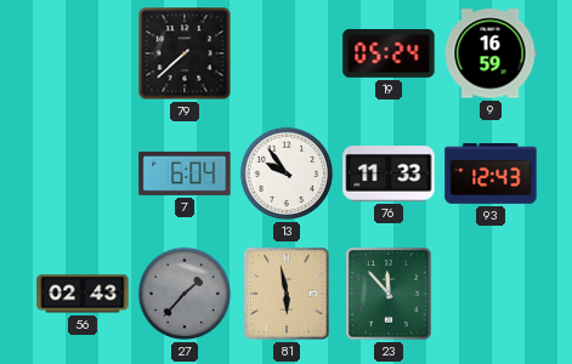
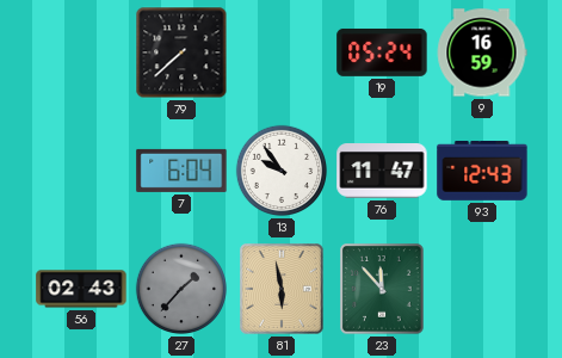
76: 11:33 -> 11:47 (382, 171)
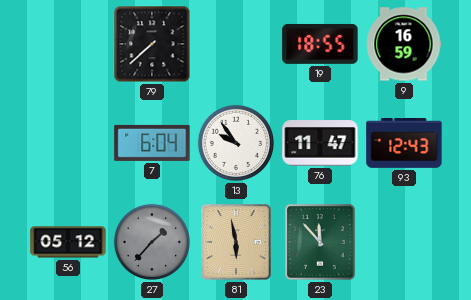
19: 05:24 -> 18:55 (320, 44)
56: 02:43 -> 05:12 (68, 242)
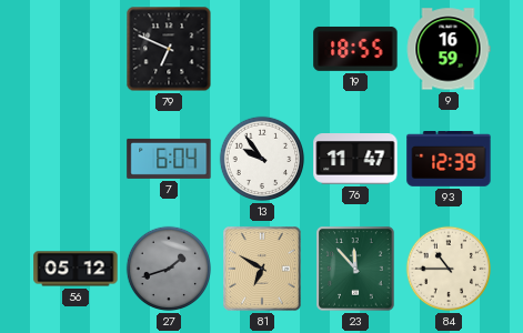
79: 7:38 -> 6:49 (169, 49)
93: 12:43 -> 12:39 (449, 160)
27: 1:37 -> 1:42 (169, 269)
81: 5:58 -> 6:50 (262, 269)
84: none -> 10:45 (449, 269)
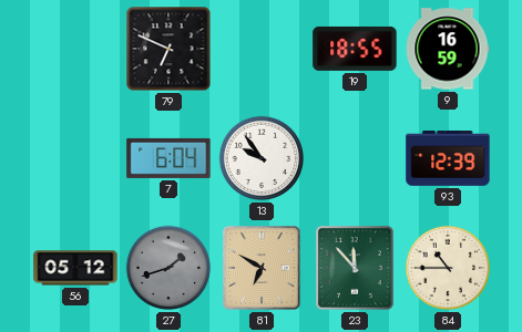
76: 11:47 -> none (355, 159)
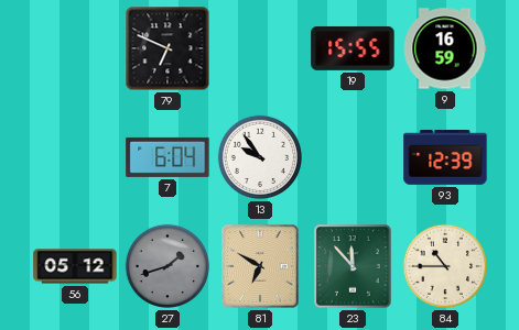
19: 18:55 -> 15:55 (353, 48)
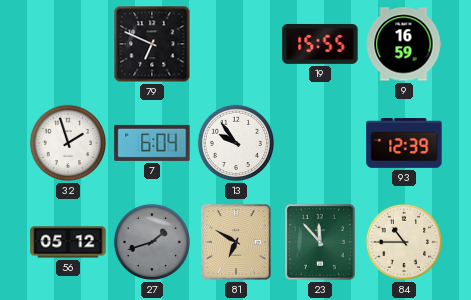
32: none -> 1:57 (68, 143)
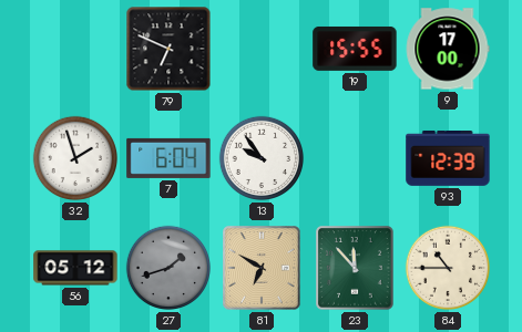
9: 16:59 -> 17:00 (448, 49)
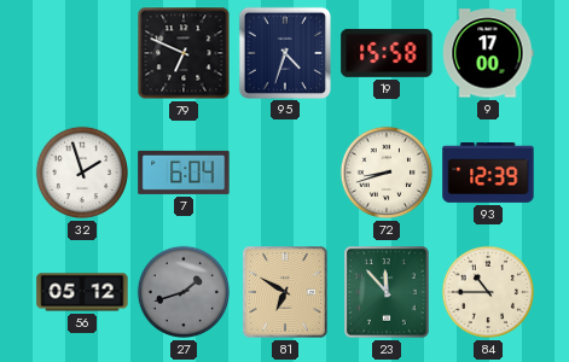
95: none -> 4:33 (284, 52)
19: 15:55 -> 15:58 (387, 53)
13: 9:54 -> none (262, 158)
72: none -> 8:42 (387, 173)
